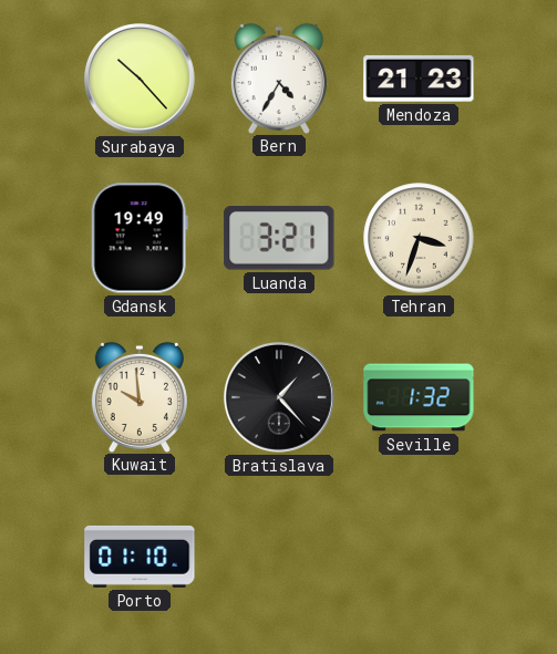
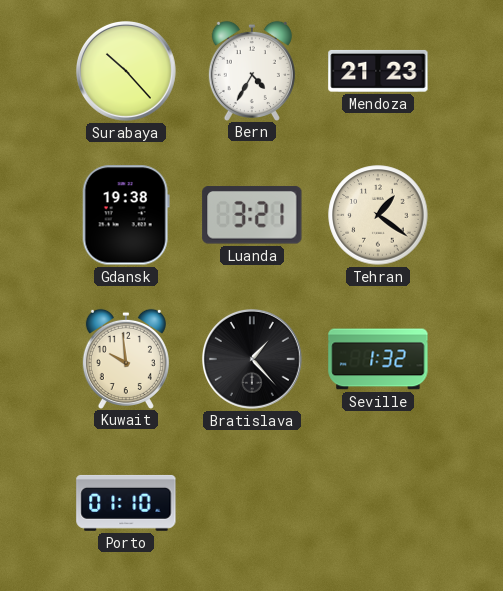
Gdansk: 19:49 -> 19:38 (126, 215)
Tehran: 3:33 -> 1:21 (378, 215)
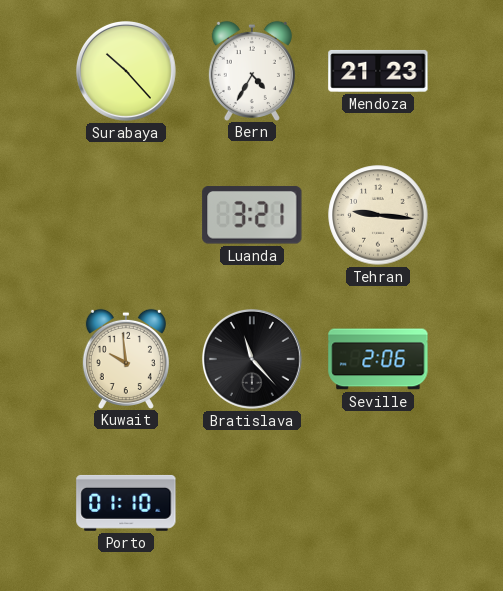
Gdansk: 19:38 -> none (126, 215)
Tehran: 1:21 -> 9:16 (378, 215)
Bratislava: 1:23 -> 11:23 (253, 360)
Seville: 1:32 -> 2:06 (378, 359)
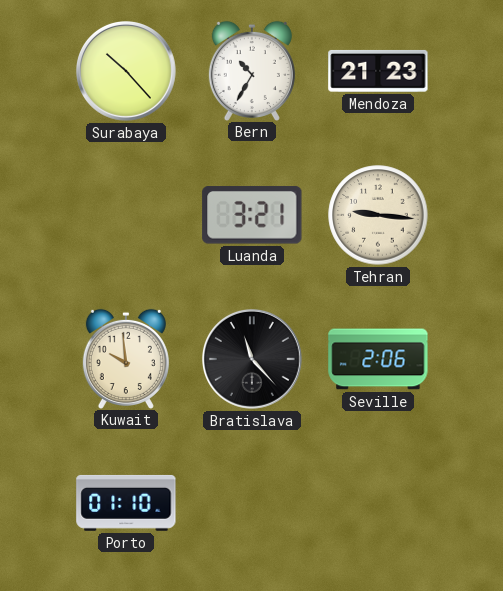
Bern: 4:35 -> 10:35 (252, 70)
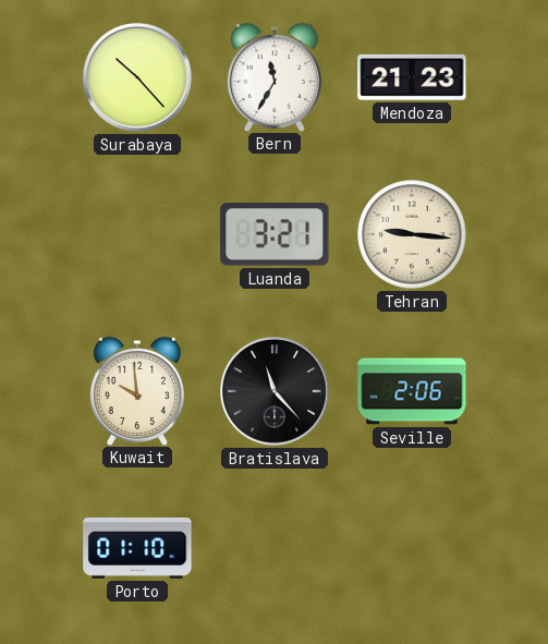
Bern: 10:35 -> 11:35 (275, 76)
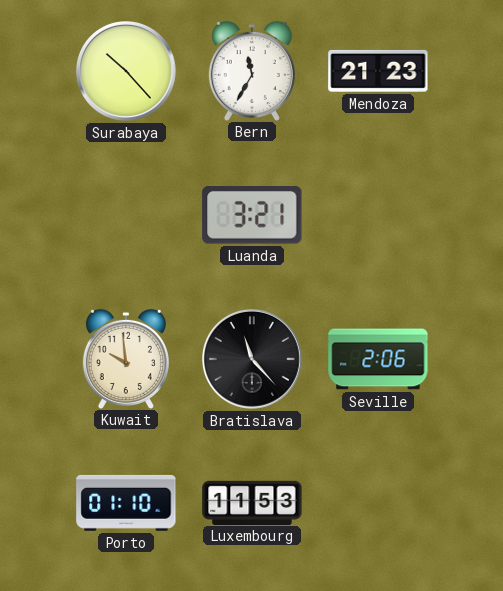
Tehran: 9:16 -> none (412, 234)
Luxembourg: none -> 11:53 (252, 502)
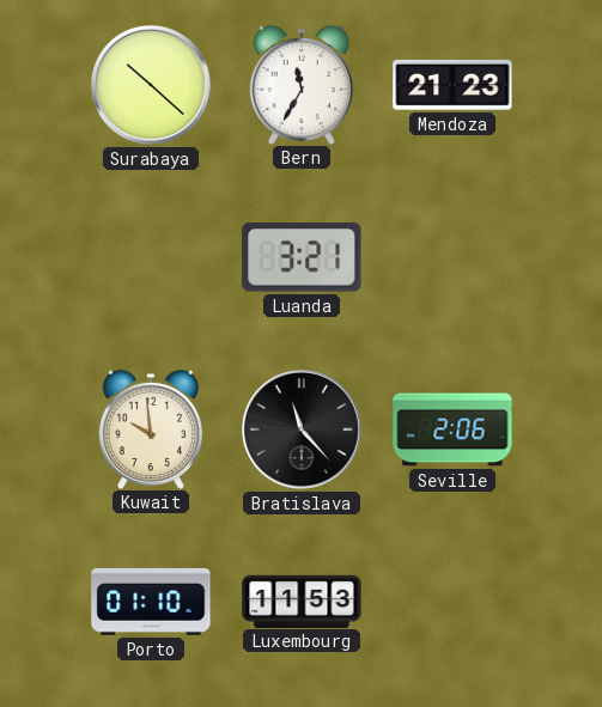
Surabaya: 10:23 -> 10:22 (152, 86)
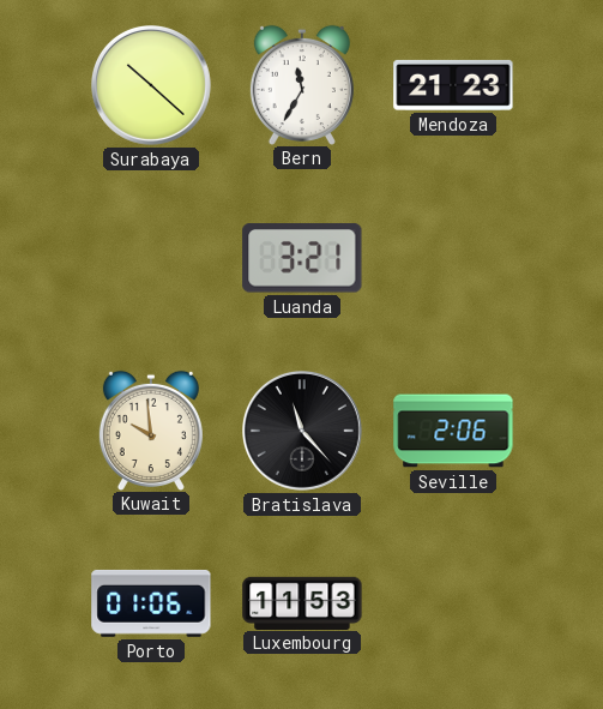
Porto: 01:10 -> 01:06 (151, 603)
